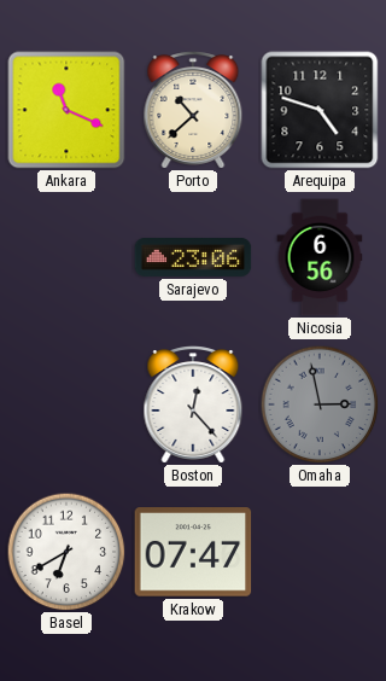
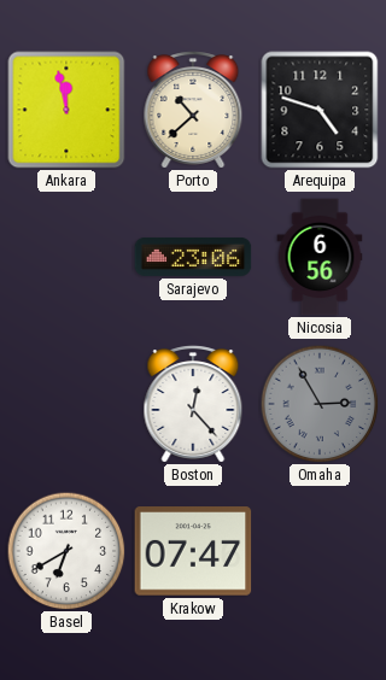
Ankara: 11:19 -> 11:58 (66, 110)
Omaha: 2:58 -> 2:55 (320, 404)
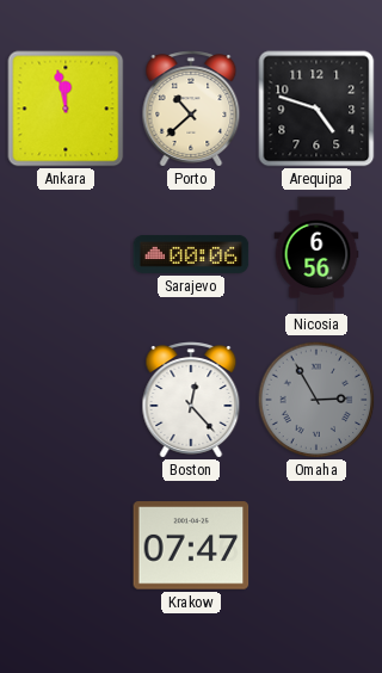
Sarajevo: 23:06 -> 00:06 (191, 254)
Basel: 6:40 -> none (66, 551)
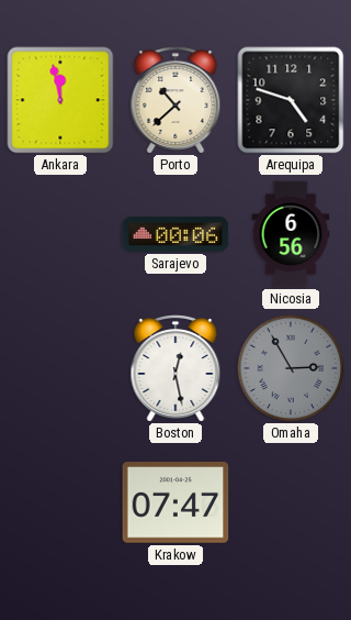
Boston: 12:23 -> 12:28 (175, 368)
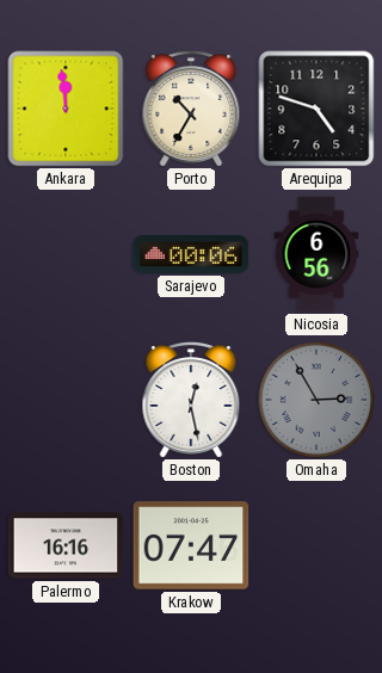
Ankara: 11:58 -> 11:59 (66, 109)
Porto: 10:38 -> 10:35 (191, 109)
Palermo: none -> 16:16 (66, 545)
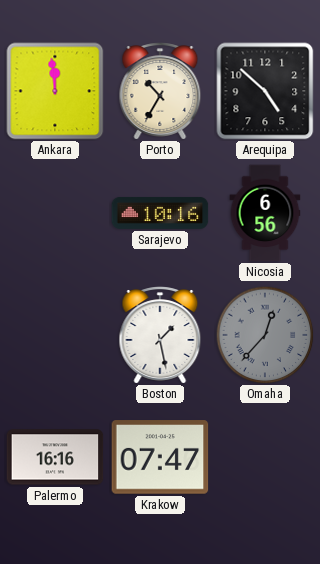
Arequipa: 4:48 -> 4:52 (265, 91)
Sarajevo: 00:06 -> 10:16 (160, 213)
Boston: 12:28 -> 1:28 (160, 335)
Omaha: 2:55 -> 12:37 (265, 335)
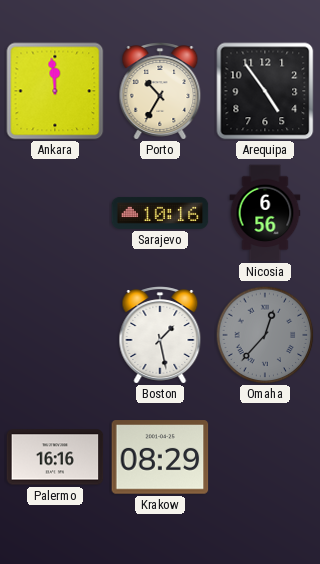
Arequipa: 4:52 -> 4:54 (265, 91)
Krakow: 07:47 -> 08:29 (160, 457)
